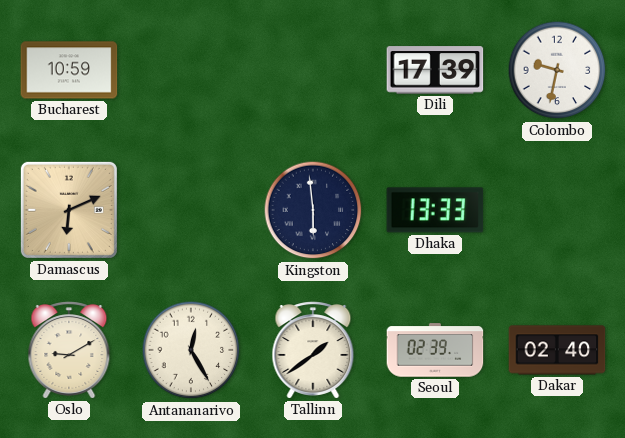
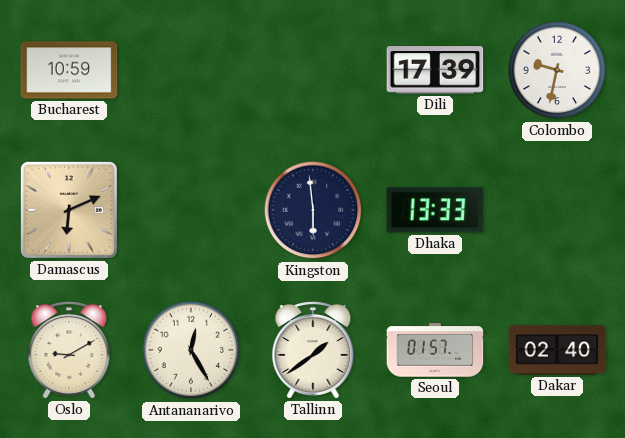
Seoul: 02:39 -> 01:57 (435, 350)
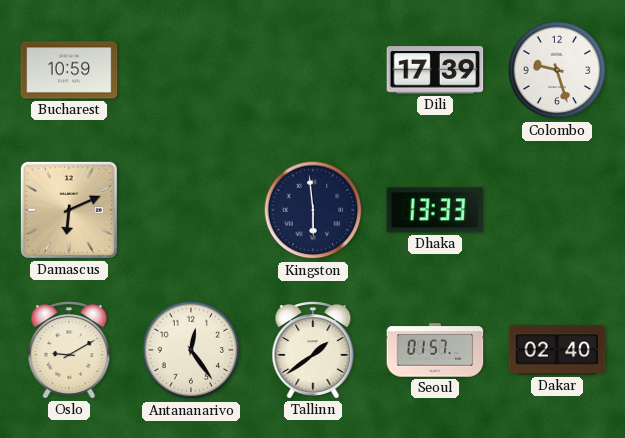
Colombo: 9:32 -> 9:27 (557, 70)
Antananarivo: 12:25 -> 12:24 (191, 350)
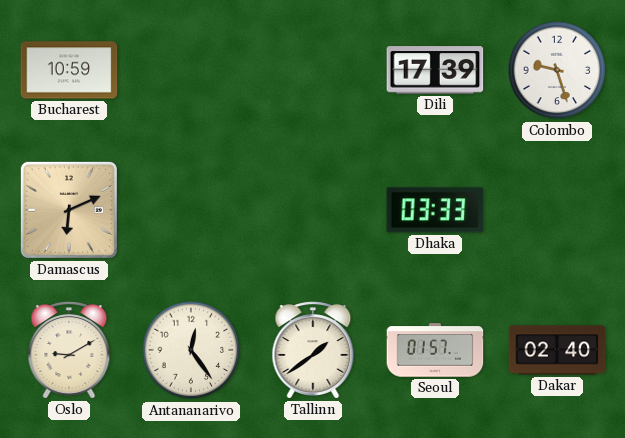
Kingston: 5:59 -> none (313, 210)
Dhaka: 13:33 -> 03:33 (435, 210)
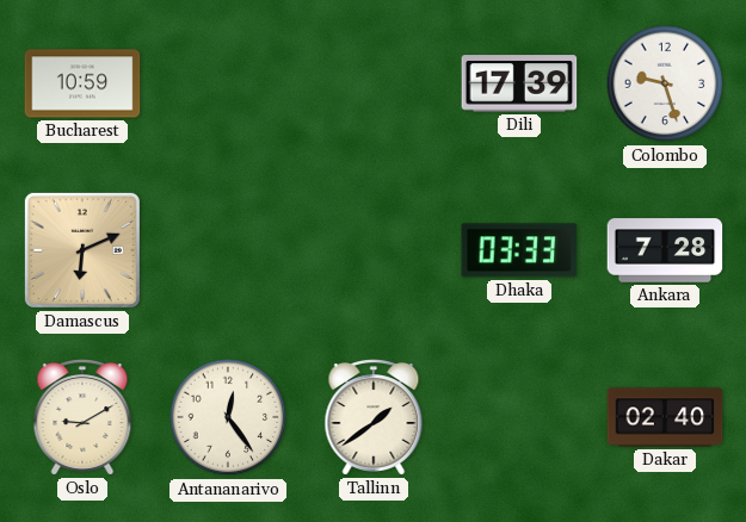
Ankara: none -> 7:28 (665, 250)
Seoul: 01:57 -> none (435, 350)
